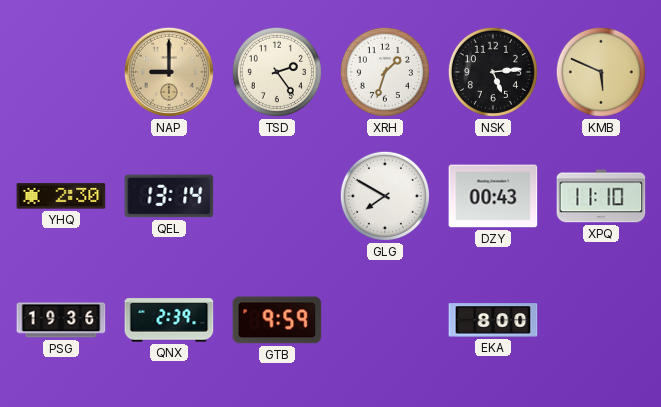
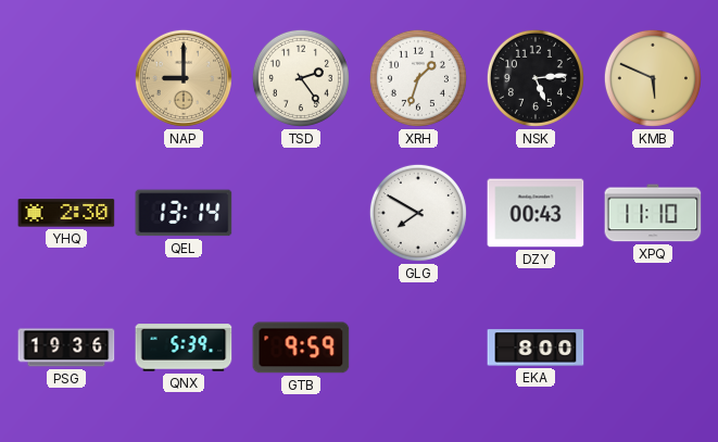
QNX: 2:39 -> 5:39 (184, 348)
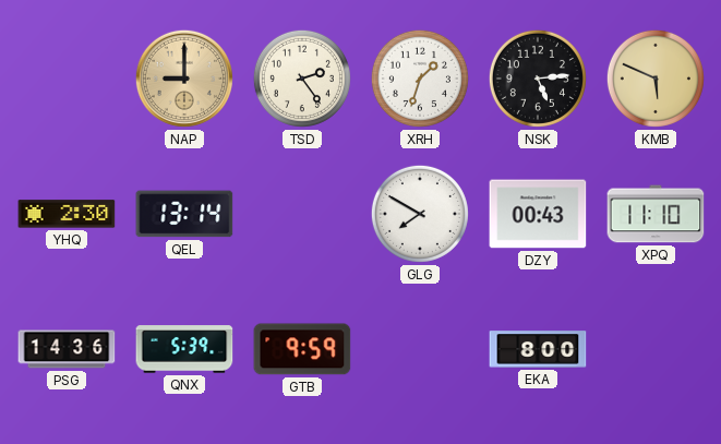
PSG: 19:36 -> 14:36 (67, 349)
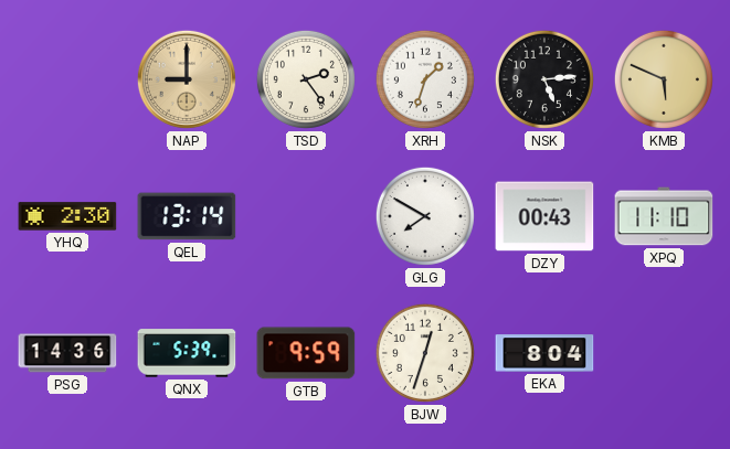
BJW: none -> 12:33 (425, 353)
EKA: 8:00 -> 8:04 (544, 353)
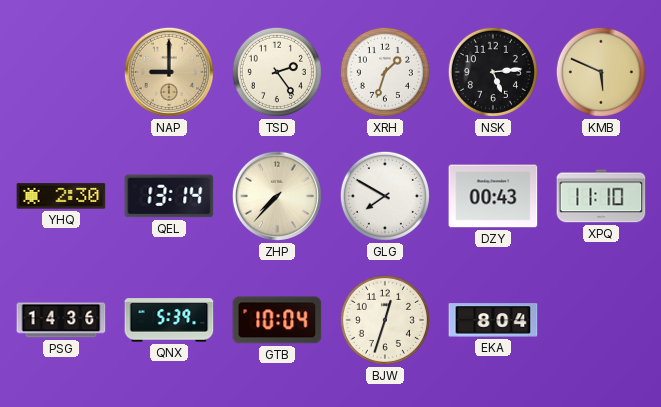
ZHP: none -> 7:37 (277, 196)
GTB: 9:59 -> 10:04 (277, 320)
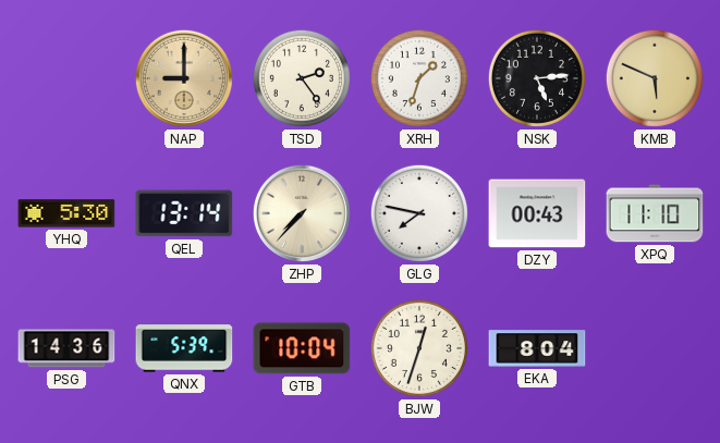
YHQ: 2:30 -> 5:30 (66, 213)
GLG: 7:50 -> 7:47 (419, 213)
